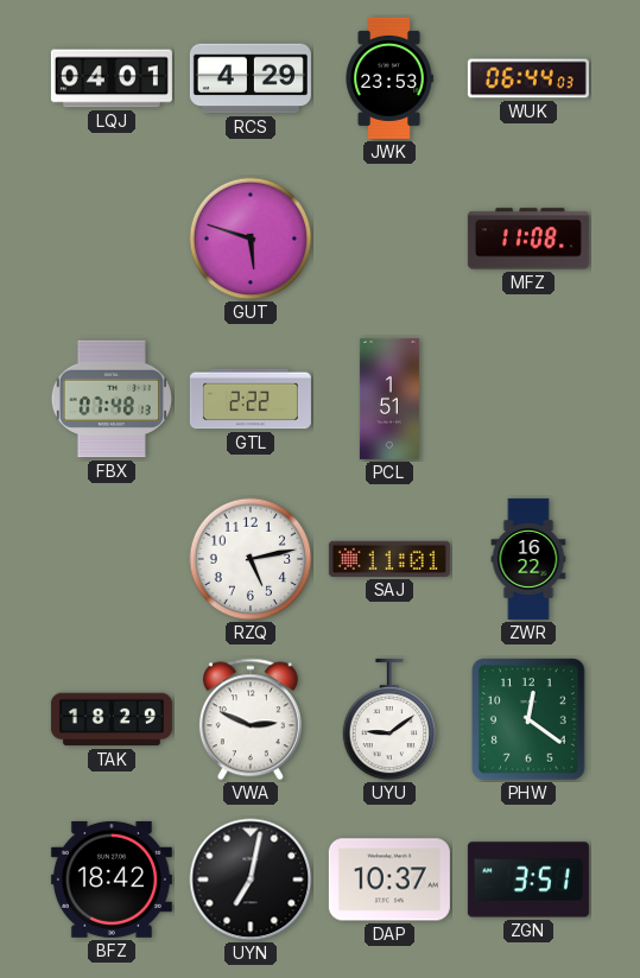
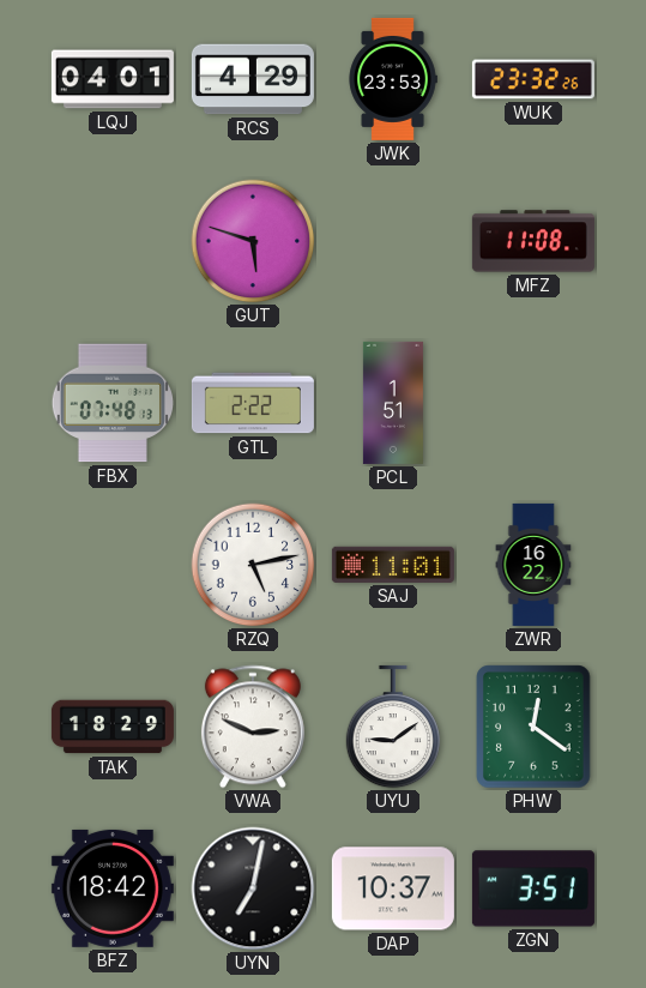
WUK: 06:44 -> 23:32 (533, 79)
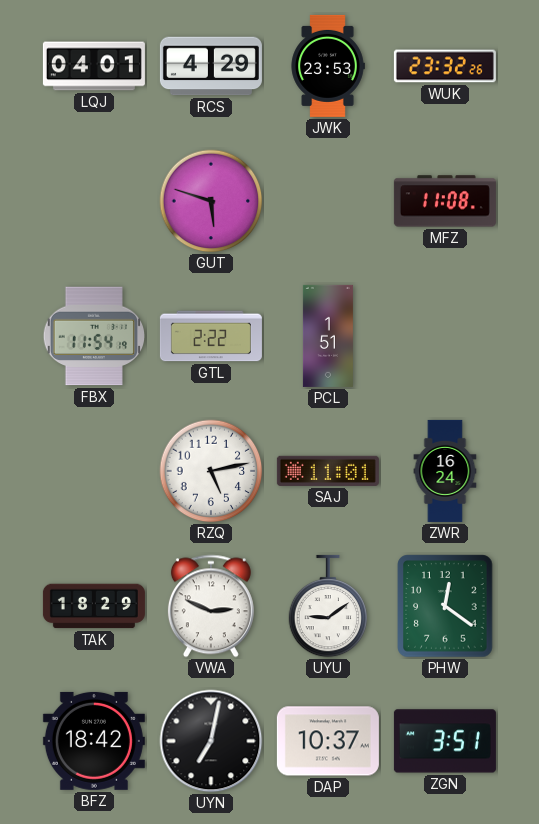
FBX: 07:48 -> 11:54 (93, 336)
ZWR: 16:22 -> 16:24 (445, 471)
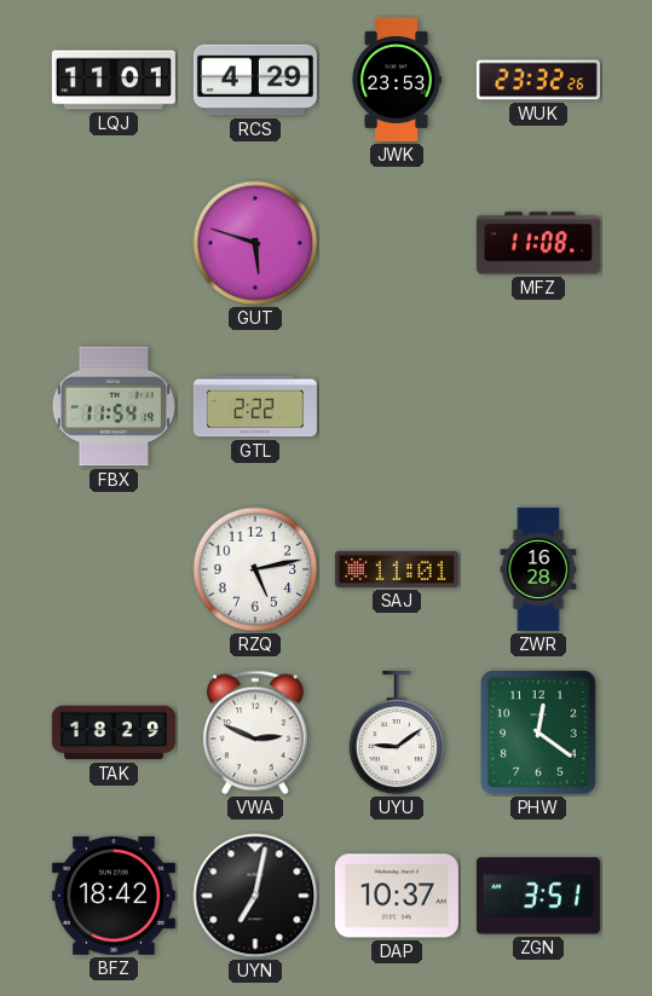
LQJ: 04:01 -> 11:01 (114, 80)
PCL: 1:51 -> none (328, 336)
ZWR: 16:24 -> 16:28 (538, 569)
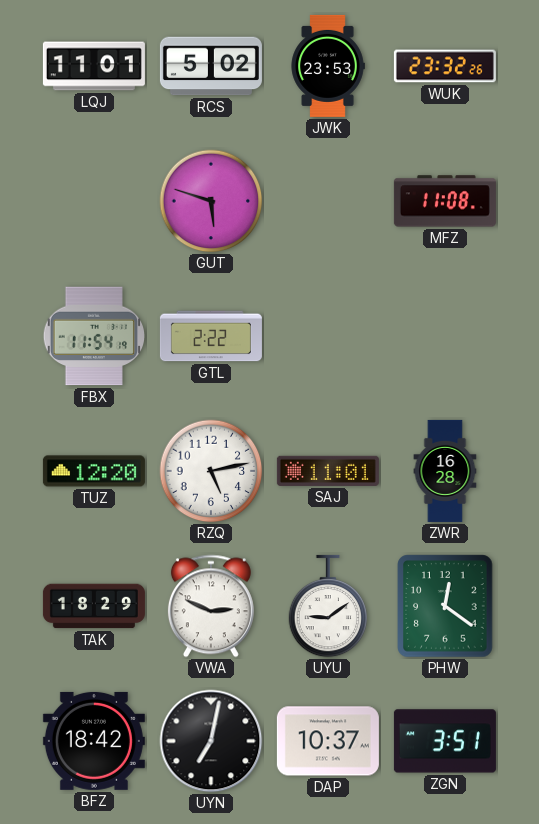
RCS: 4:29 -> 5:02 (211, 66)
TUZ: none -> 12:20 (94, 471)
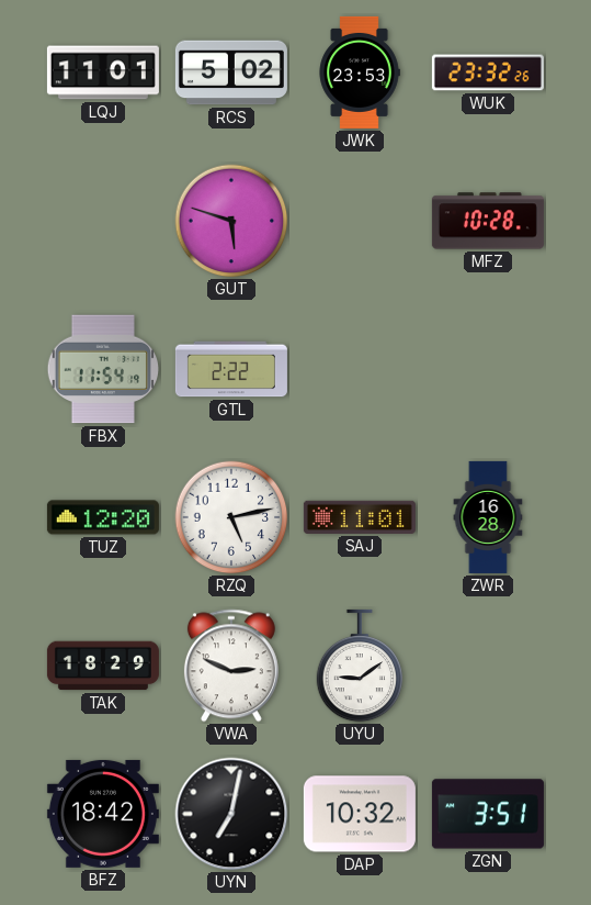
MFZ: 11:08 -> 10:28 (488, 221)
PHW: 12:21 -> none (445, 606)
DAP: 10:37 -> 10:32 (360, 814)
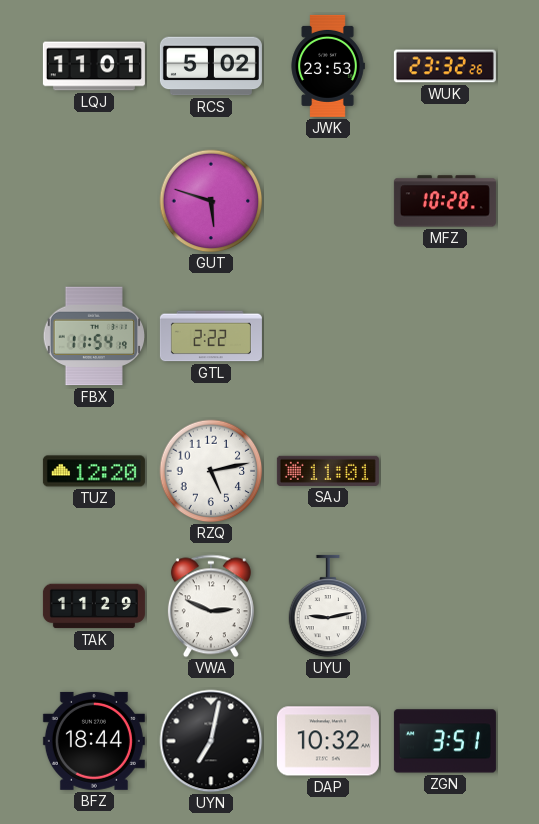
ZWR: 16:28 -> none (488, 517)
TAK: 18:29 -> 11:29 (94, 606)
UYU: 9:09 -> 9:13 (328, 606)
BFZ: 18:42 -> 18:44 (94, 741)
